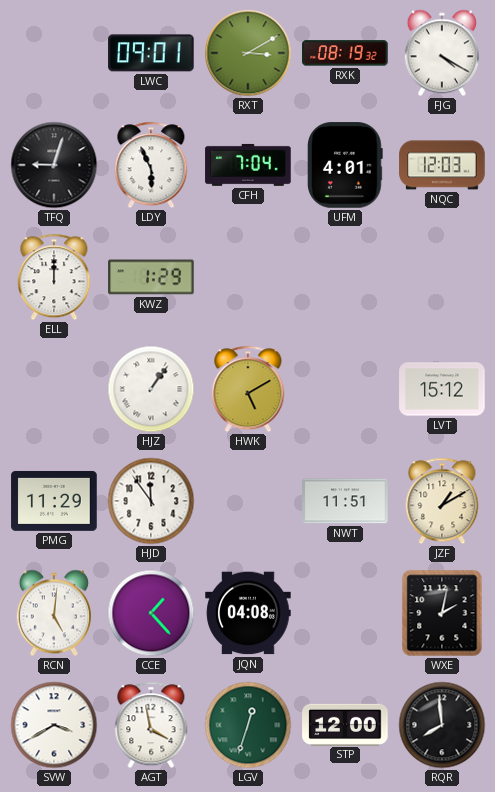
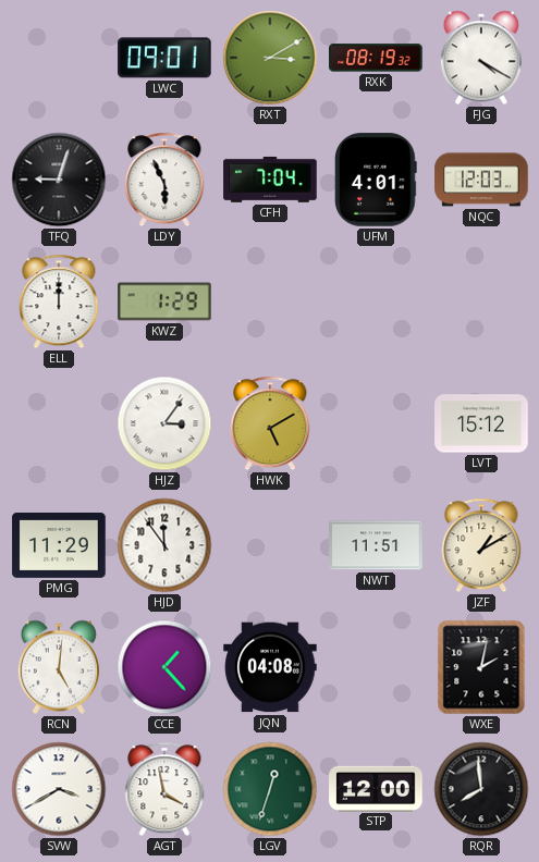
HJZ: 1:06 -> 3:06 (164, 423)
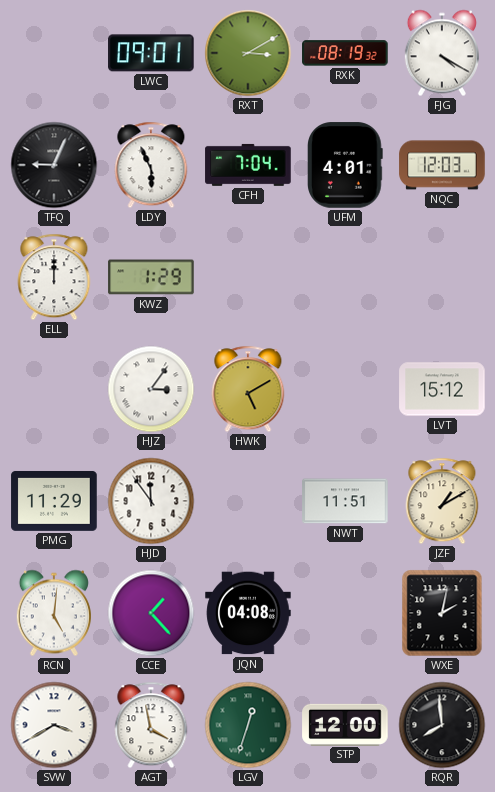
TFQ: 9:03 -> 9:04 (54, 165)
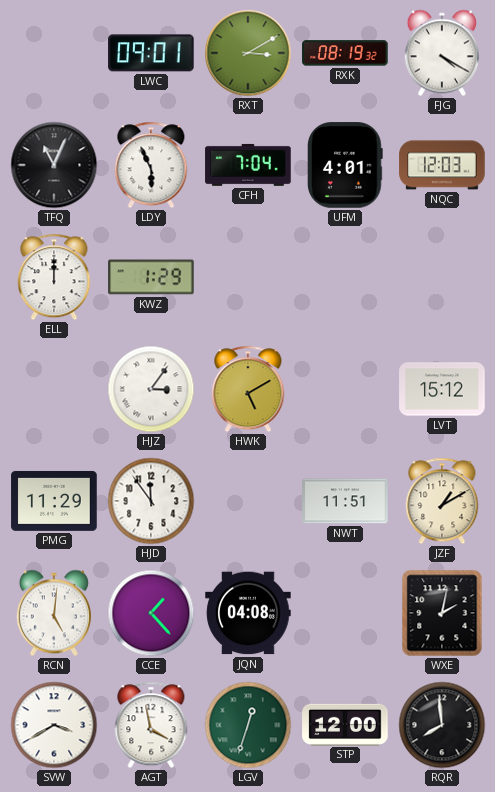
TFQ: 9:04 -> 11:04 (54, 165)
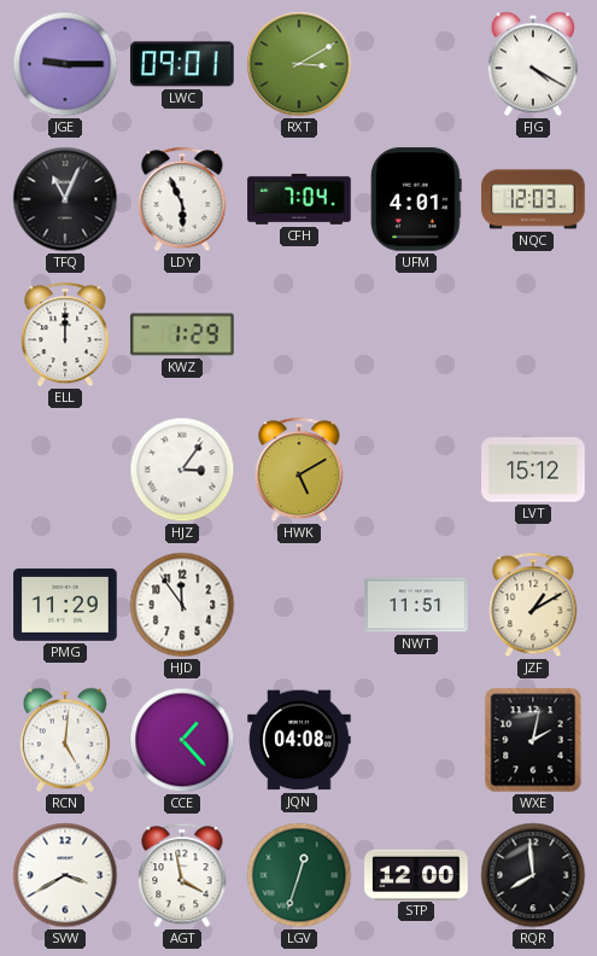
JGE: none -> 9:15 (65, 64)
RXK: 08:19 -> none (345, 53)
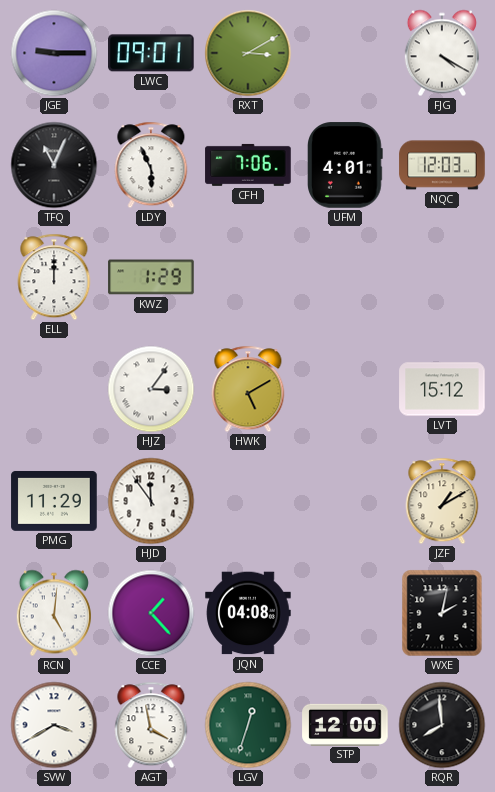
CFH: 7:04 -> 7:06 (248, 165)
NWT: 11:51 -> none (416, 605)
